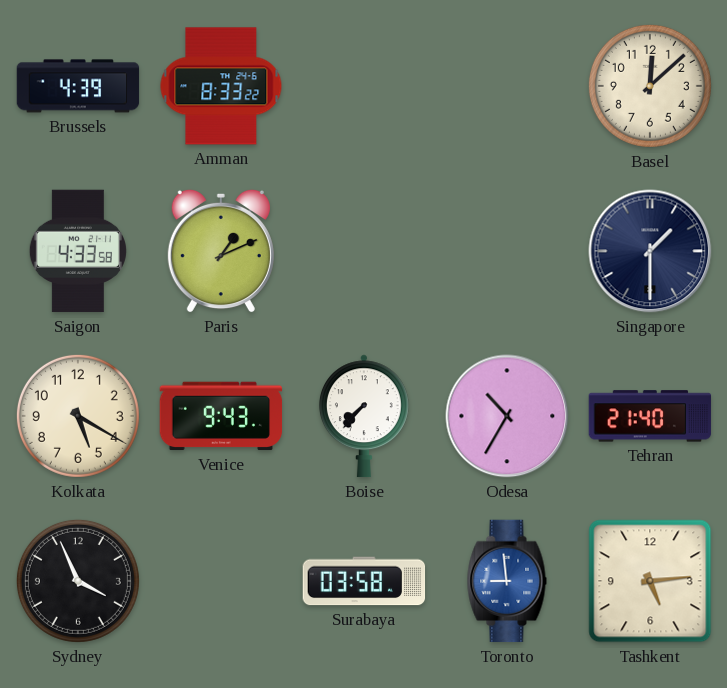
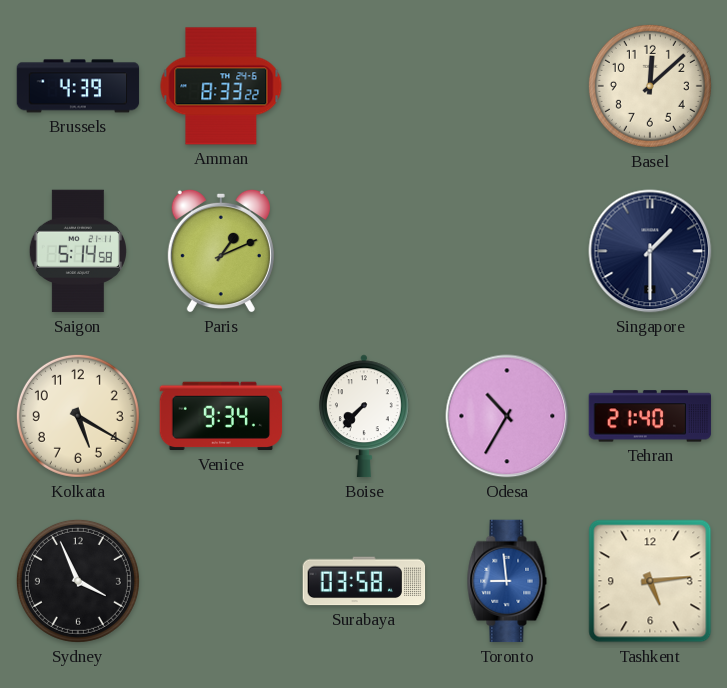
Saigon: 4:33 -> 5:14 (78, 251)
Venice: 9:43 -> 9:34 (221, 416)
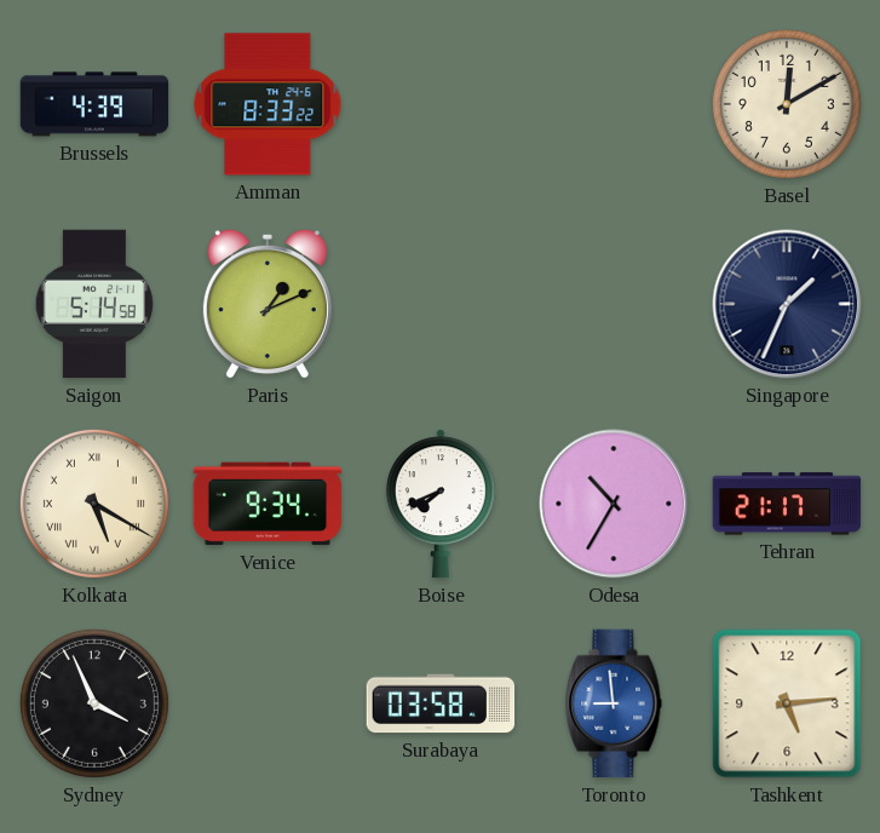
Basel: 12:08 -> 12:10 (787, 104)
Singapore: 1:30 -> 1:34 (787, 304)
Kolkata numerals: Arabic -> Roman (94, 504)
Boise: 7:37 -> 7:41 (441, 504)
Tehran: 21:40 -> 21:17 (787, 504)
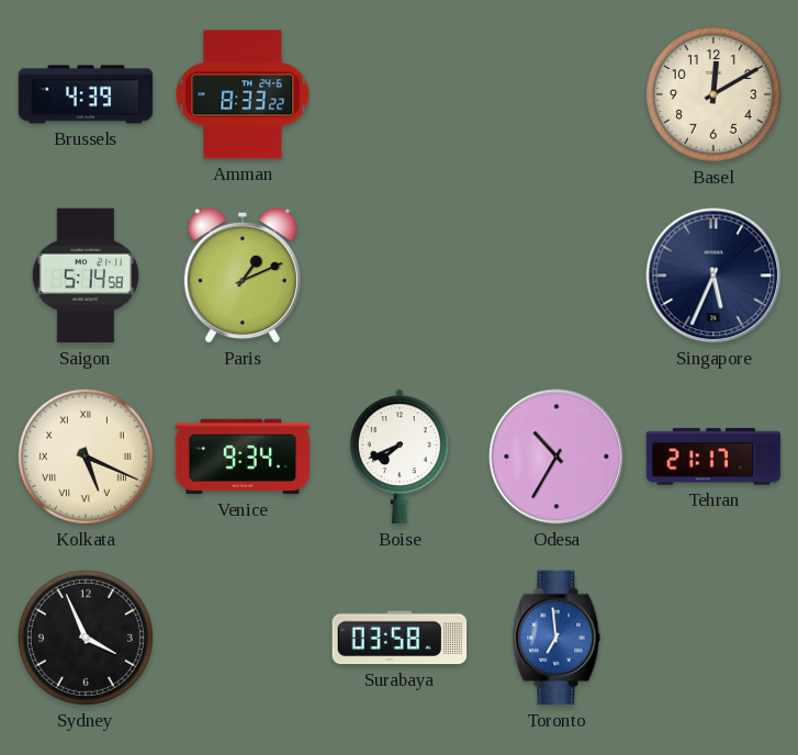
Singapore: 1:34 -> 5:34 (713, 275)
Kolkata: 5:20 -> 5:19 (86, 457)
Toronto: 8:59 -> 6:59 (557, 638)
Tashkent: 5:14 -> none (787, 703)
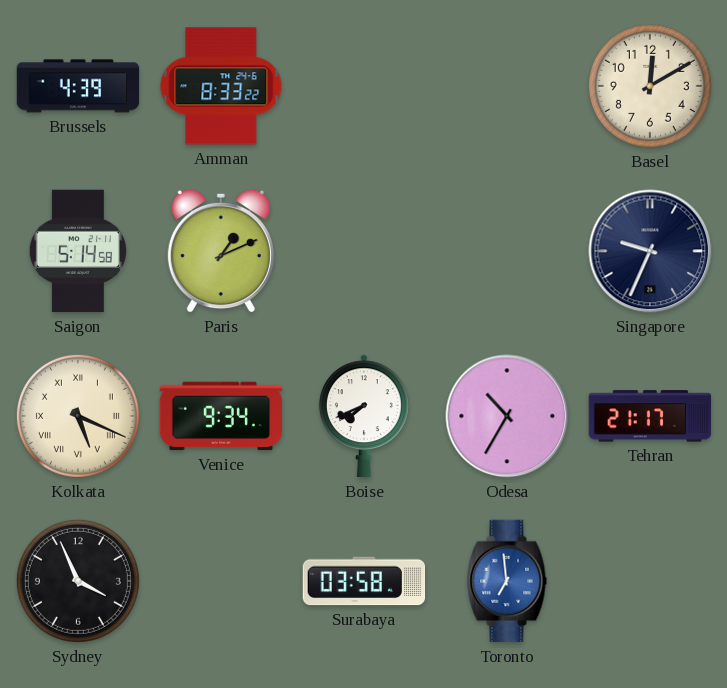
Singapore: 5:34 -> 9:34 (650, 251)
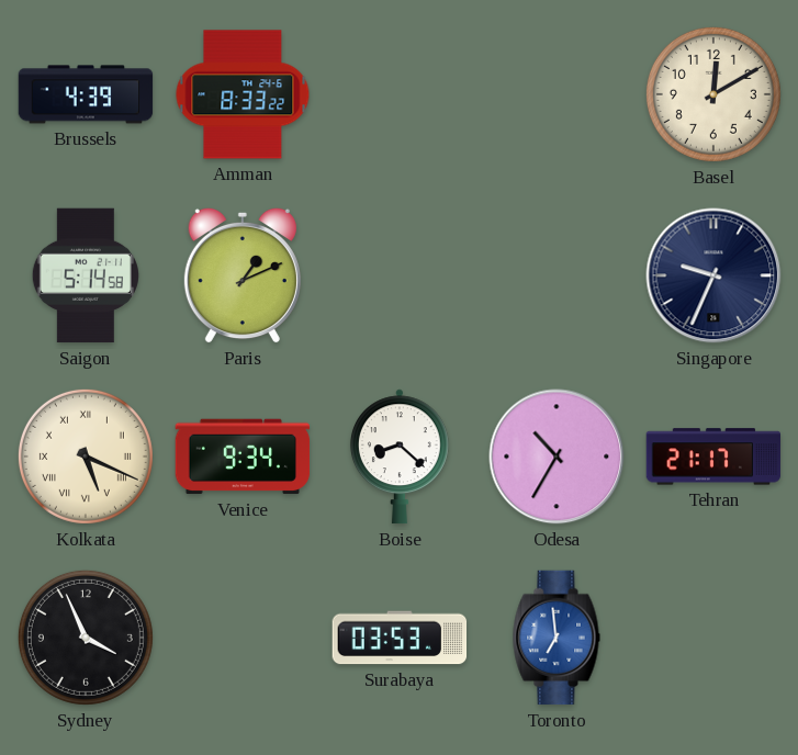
Boise: 7:41 -> 8:22 (400, 457)
Surabaya: 03:58 -> 03:53 (400, 638)
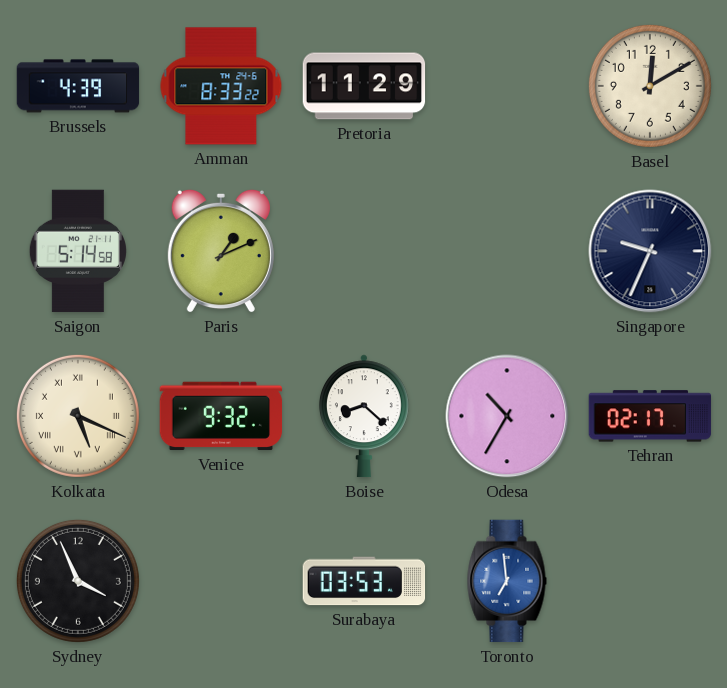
Pretoria: none -> 11:29 (364, 86)
Venice: 9:34 -> 9:32 (221, 416)
Tehran: 21:17 -> 02:17 (650, 416)
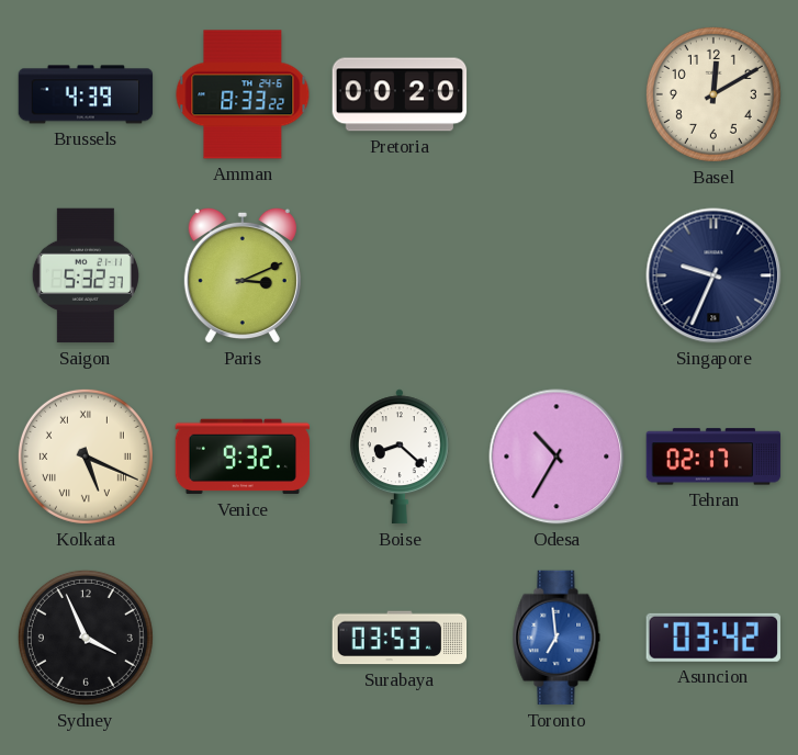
Pretoria: 11:29 -> 00:20 (400, 94)
Saigon: 5:14 -> 5:32 (86, 275)
Paris: 1:11 -> 3:11 (243, 275)
Asuncion: none -> 03:42 (713, 638)
